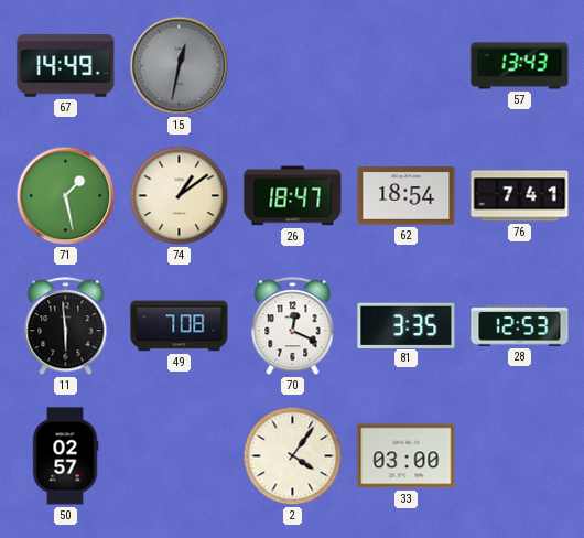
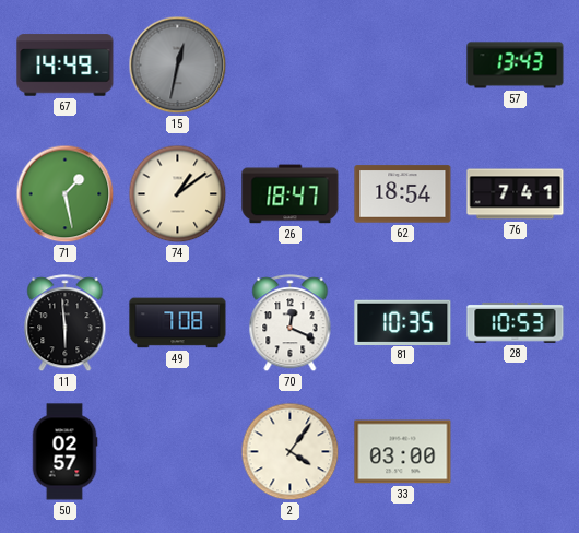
81: 3:35 -> 10:35 (403, 322)
28: 12:53 -> 10:53 (516, 323)
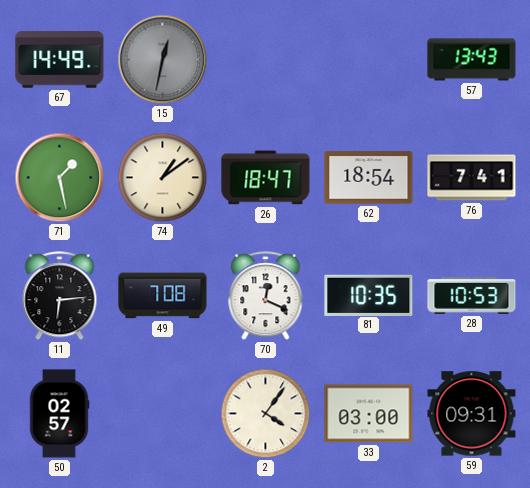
11: 5:59 -> 6:14 (60, 296)
59: none -> 09:31 (472, 414)
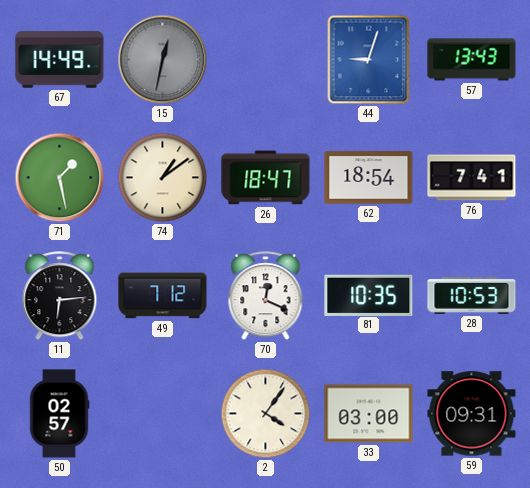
44: none -> 9:03 (369, 60)
49: 7:08 -> 7:12 (163, 296)
